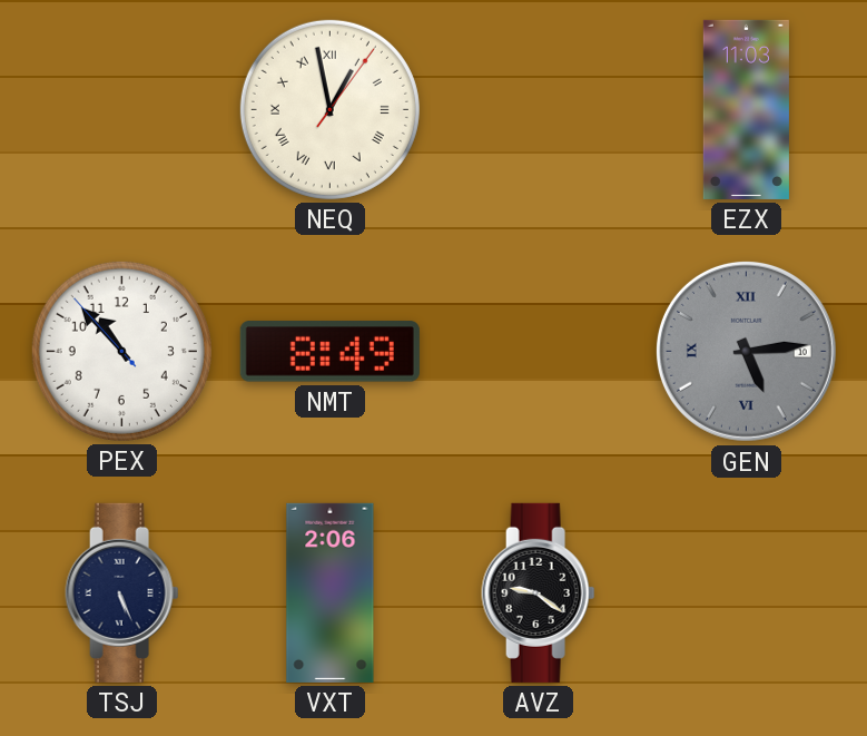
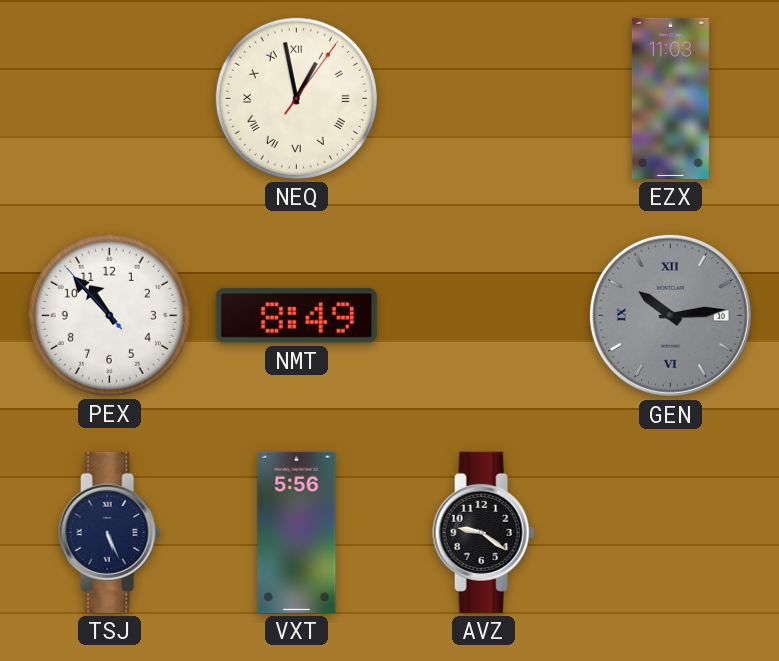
GEN: 5:14 -> 10:14 (670, 315)
VXT: 2:06 -> 5:56 (297, 532)
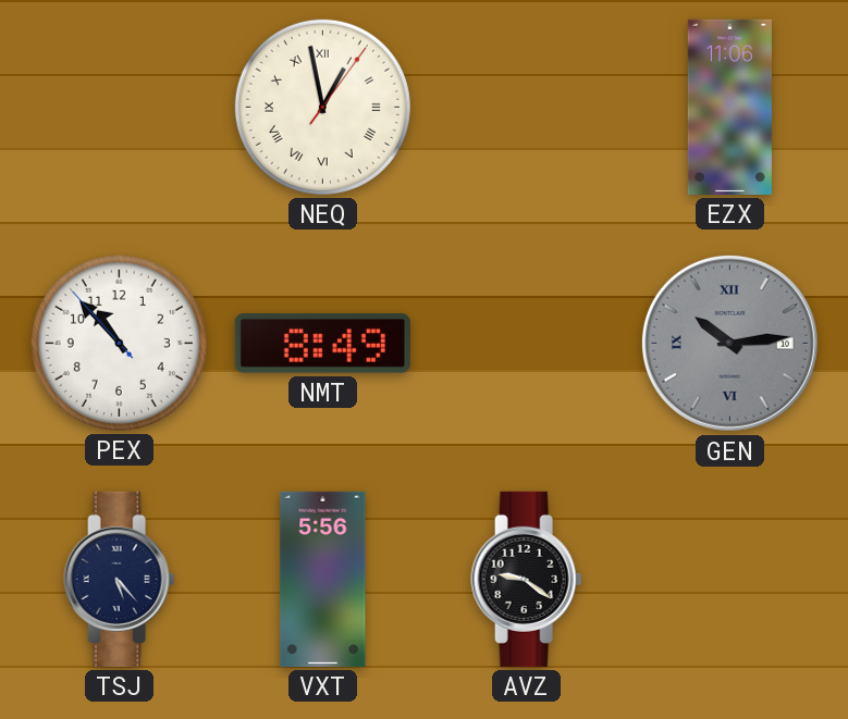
EZX: 11:03 -> 11:06 (729, 107)
TSJ: 5:26 -> 5:23 (120, 579)
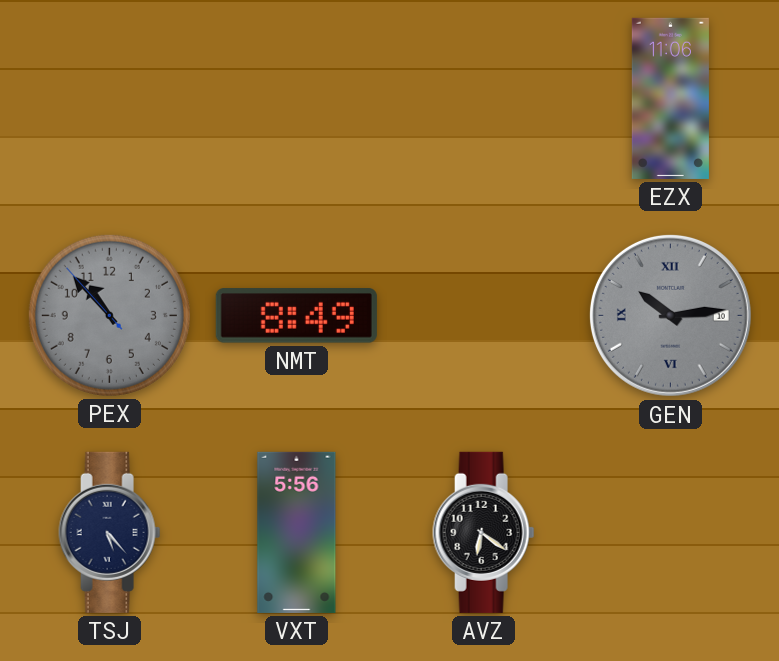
NEQ: 12:58 -> none (322, 107)
PEX dial: white -> grey (109, 315)
AVZ: 9:21 -> 6:21 (484, 532)
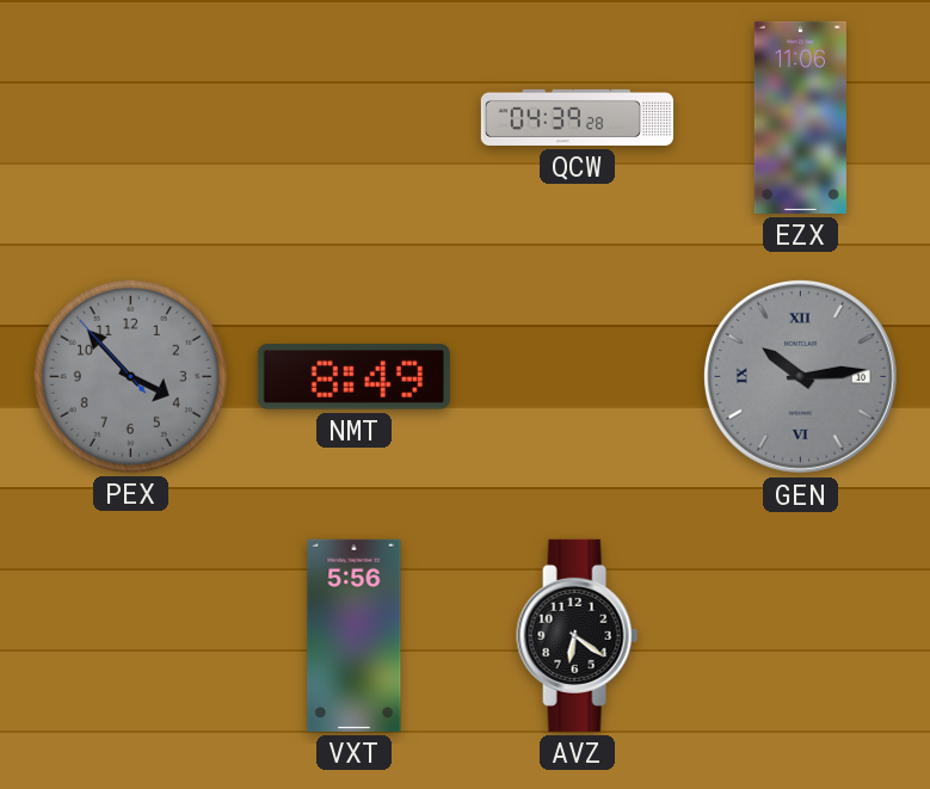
QCW: none -> 04:39 (577, 117)
PEX: 10:52 -> 3:52 (130, 376)
TSJ: 5:23 -> none (110, 532)
